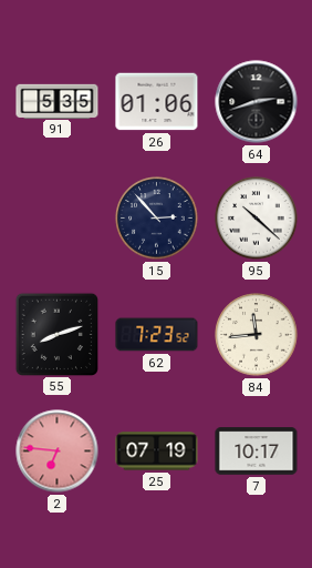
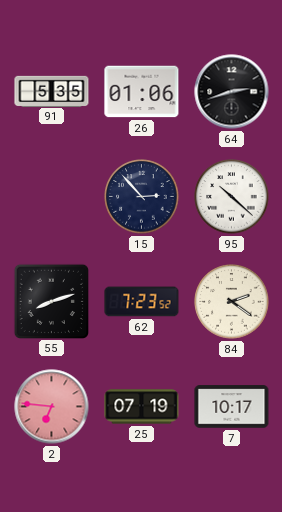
84: 11:44 -> 2:21 (232, 302)
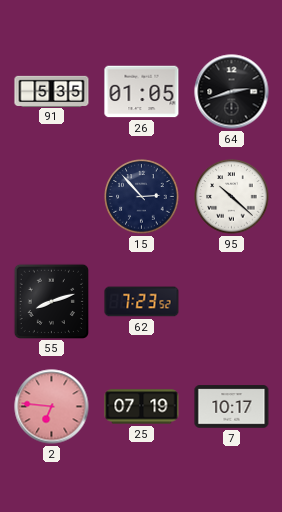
26: 01:06 -> 01:05 (142, 92)
84: 2:21 -> none (232, 302)
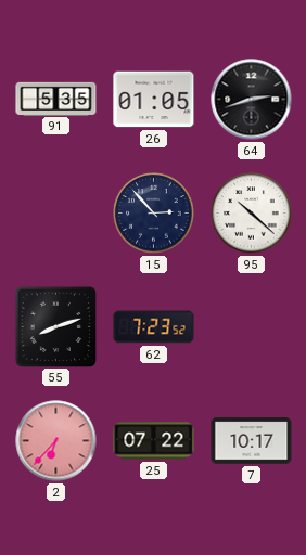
2: 6:46 -> 6:37 (56, 441)
25: 07:19 -> 07:22 (154, 441)
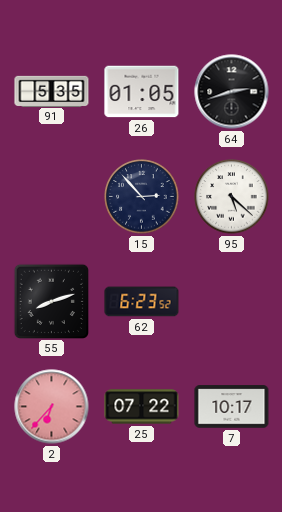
95: 10:22 -> 5:22 (232, 197)
62: 7:23 -> 6:23 (142, 302)
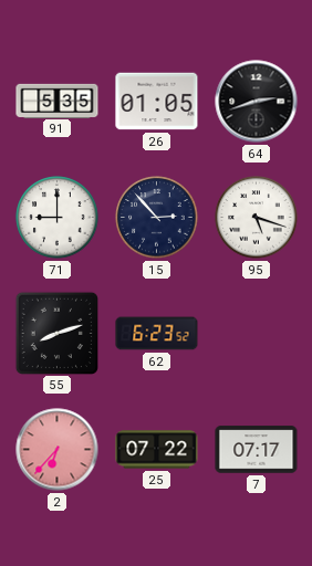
71: none -> 9:00 (58, 218)
95: 5:22 -> 5:18 (257, 218)
7: 10:17 -> 07:17 (257, 450)
